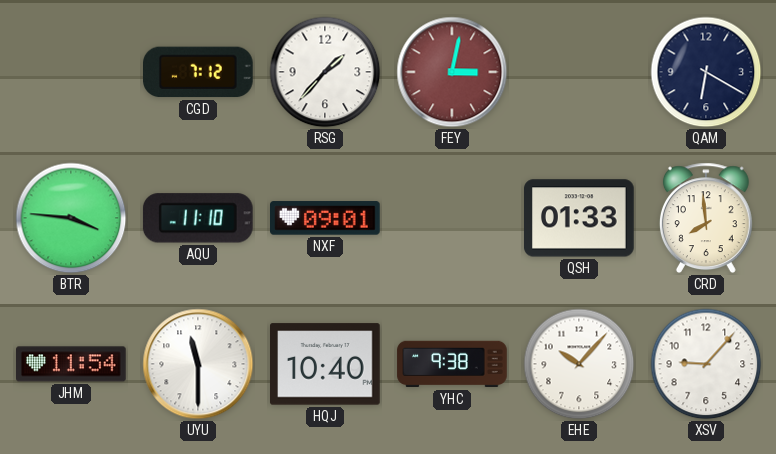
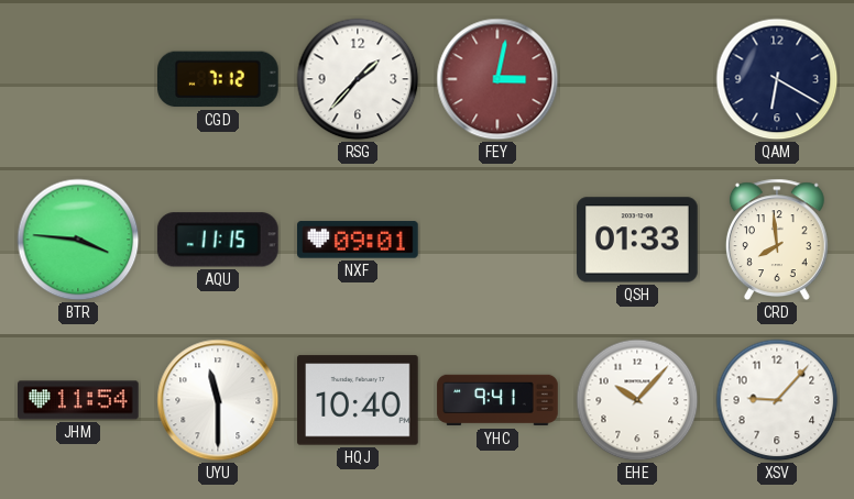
AQU: 11:10 -> 11:15 (218, 240)
YHC: 9:38 -> 9:41 (497, 400)
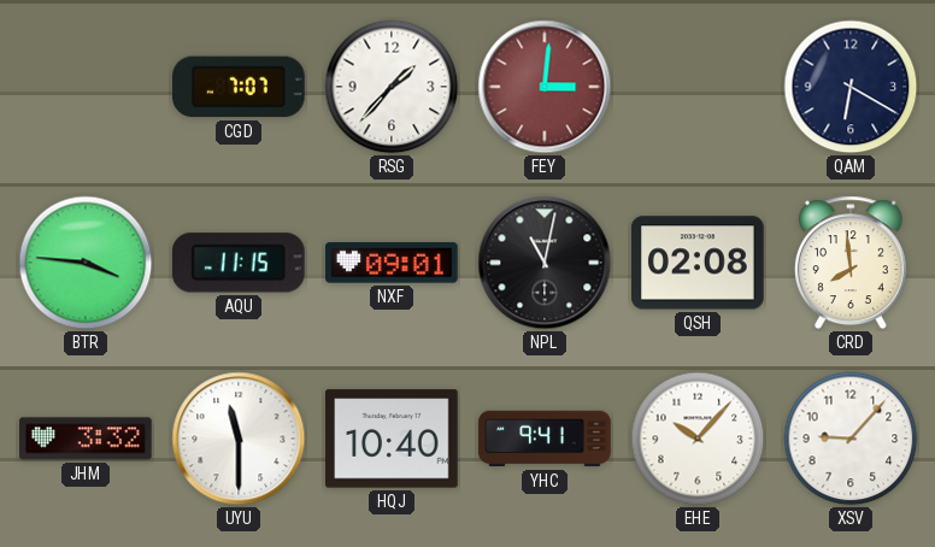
CGD: 7:12 -> 7:07 (240, 87)
FEY: 3:02 -> 3:01 (545, 87)
NPL: none -> 11:02 (545, 263)
QSH: 01:33 -> 02:08 (699, 263)
JHM: 11:54 -> 3:32 (86, 439)
